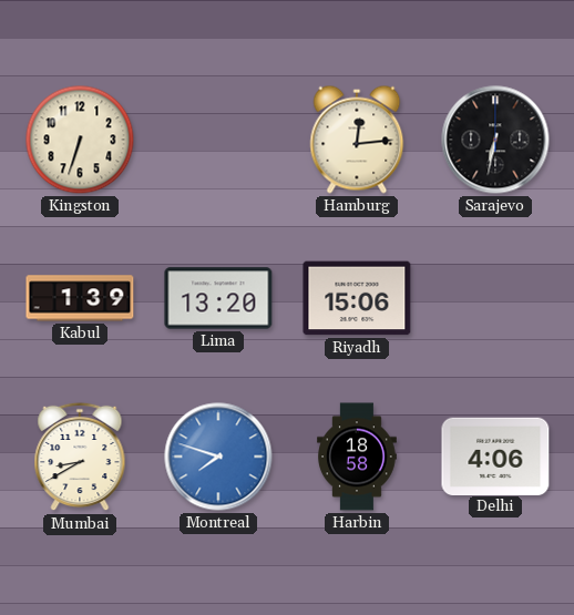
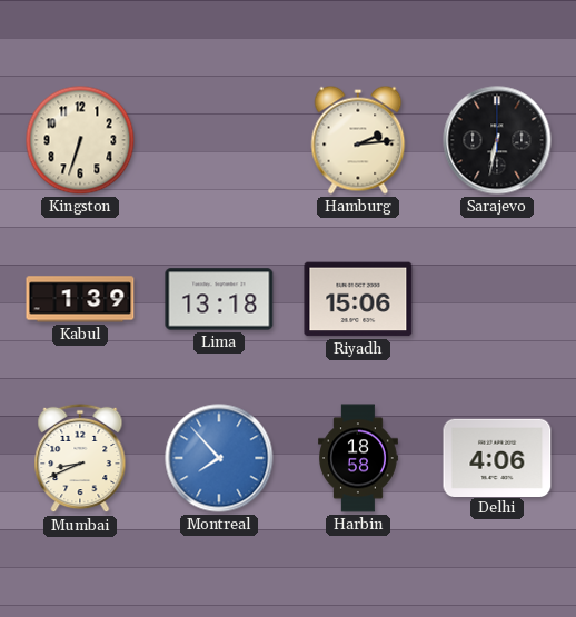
Hamburg: 12:14 -> 2:14 (358, 140)
Lima: 13:20 -> 13:18 (219, 299)
Mumbai: 8:40 -> 8:41 (80, 458)
Montreal: 7:48 -> 7:53 (219, 458)
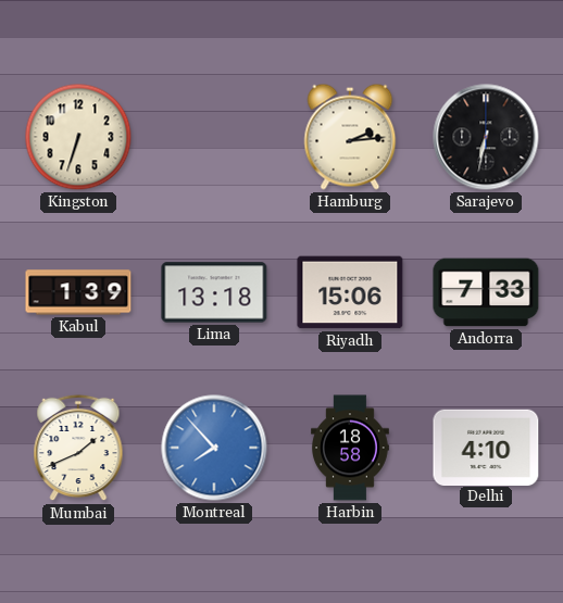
Andorra: none -> 7:33 (486, 292)
Mumbai: 8:41 -> 1:41 (78, 448)
Delhi: 4:06 -> 4:10 (486, 447)
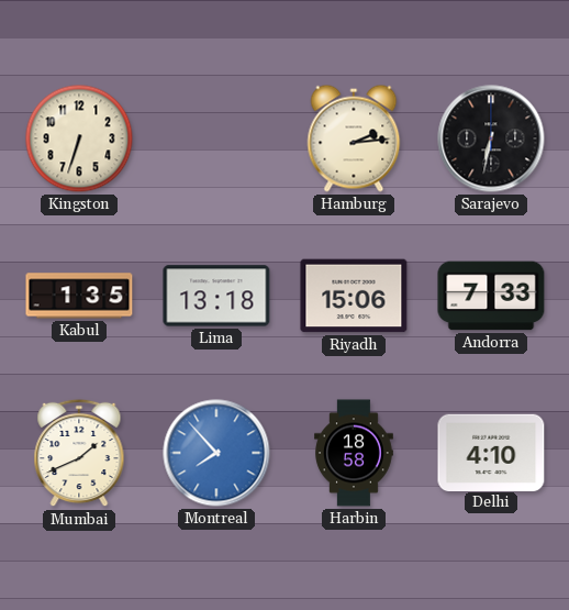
Kabul: 1:39 -> 1:35 (79, 296)
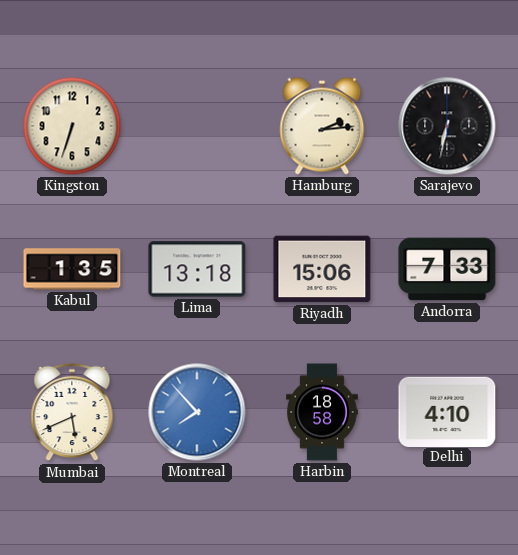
Mumbai: 1:41 -> 5:41 (72, 412)
